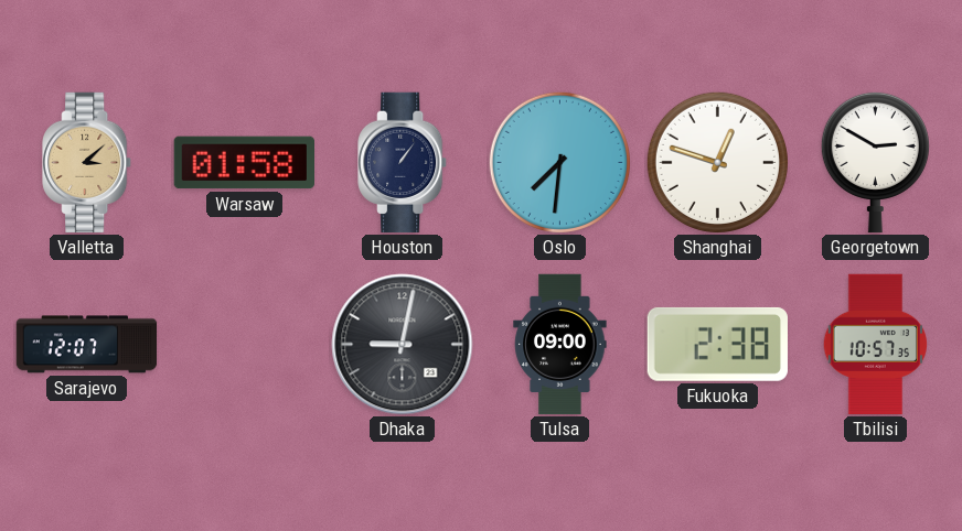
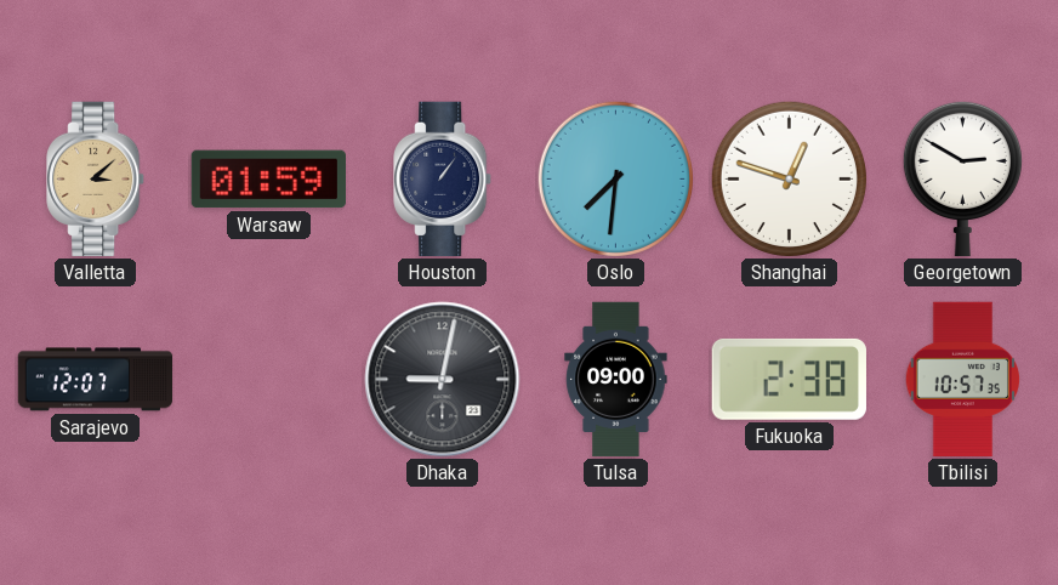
Warsaw: 01:58 -> 01:59 (268, 180)
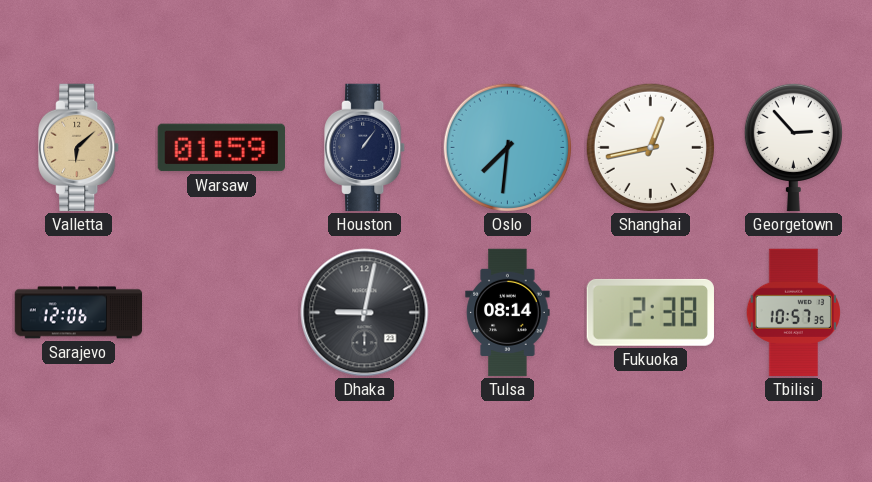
Valletta: 3:08 -> 6:08 (79, 148)
Shanghai: 12:48 -> 12:43 (650, 147)
Georgetown: 2:50 -> 2:53 (793, 147)
Sarajevo: 12:07 -> 12:06 (79, 313)
Tulsa: 09:00 -> 08:14 (508, 313)
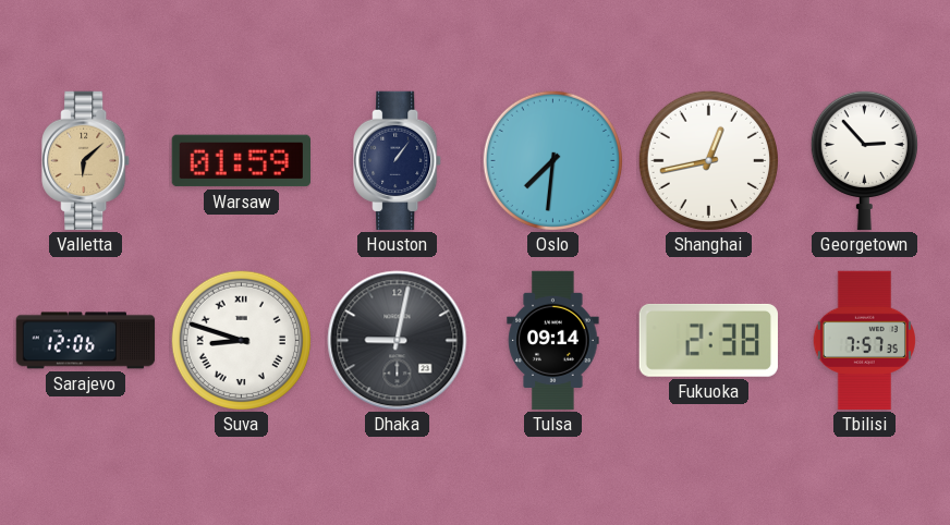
Suva: none -> 8:48 (241, 340)
Tulsa: 08:14 -> 09:14 (553, 341)
Tbilisi: 10:57 -> 7:57 (865, 341)
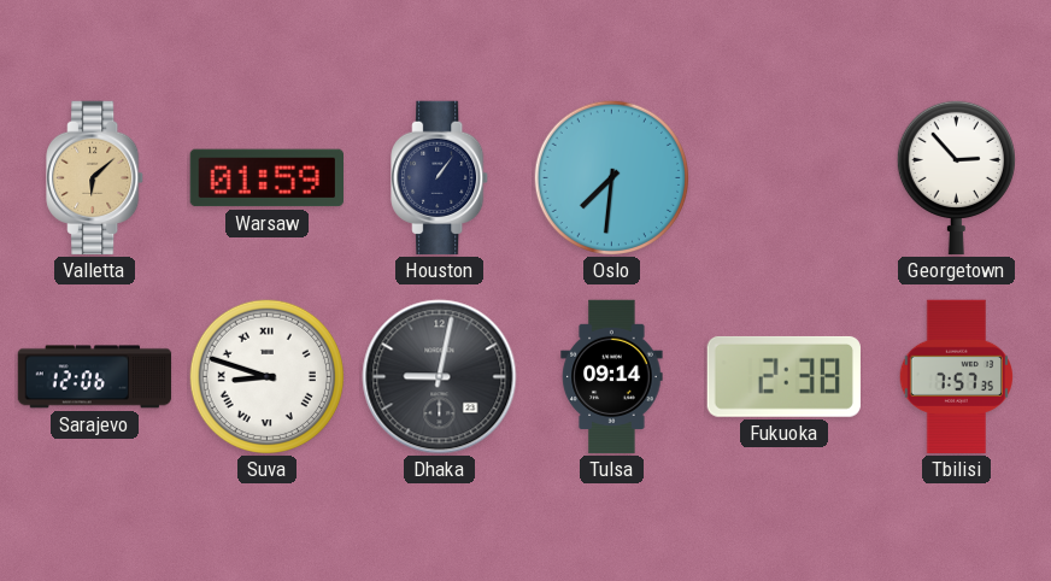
Shanghai: 12:43 -> none (708, 160)
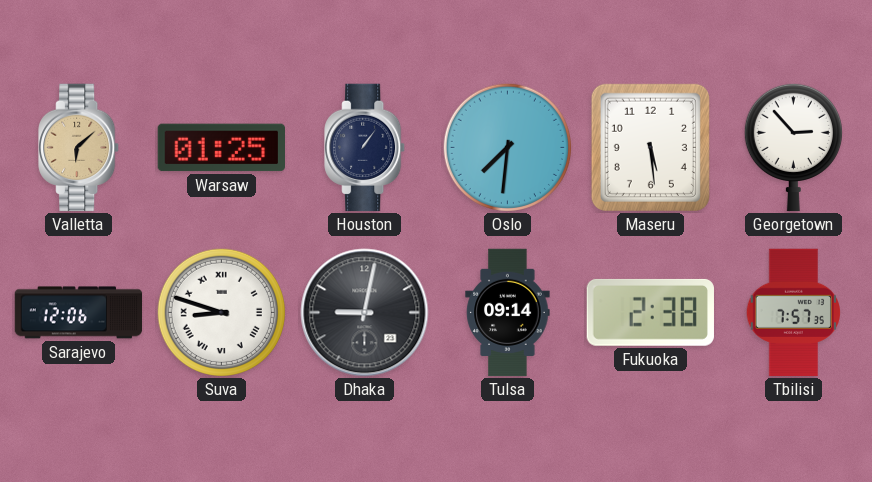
Warsaw: 01:59 -> 01:25 (221, 148)
Maseru: none -> 5:29 (650, 147)
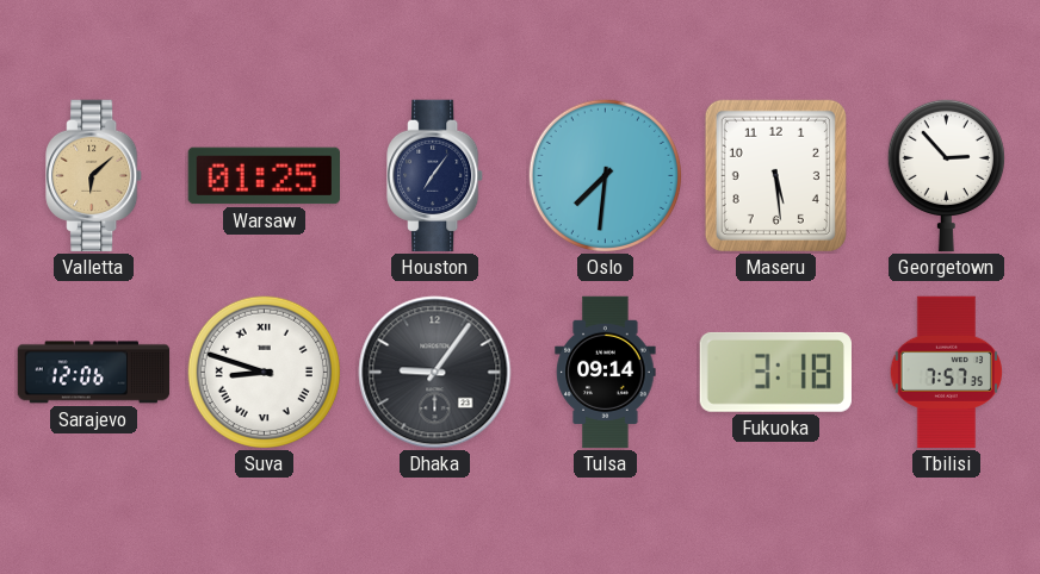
Houston: 1:06 -> 7:06 (435, 176)
Dhaka: 9:02 -> 9:06 (435, 373)
Fukuoka: 2:38 -> 3:18 (775, 372)
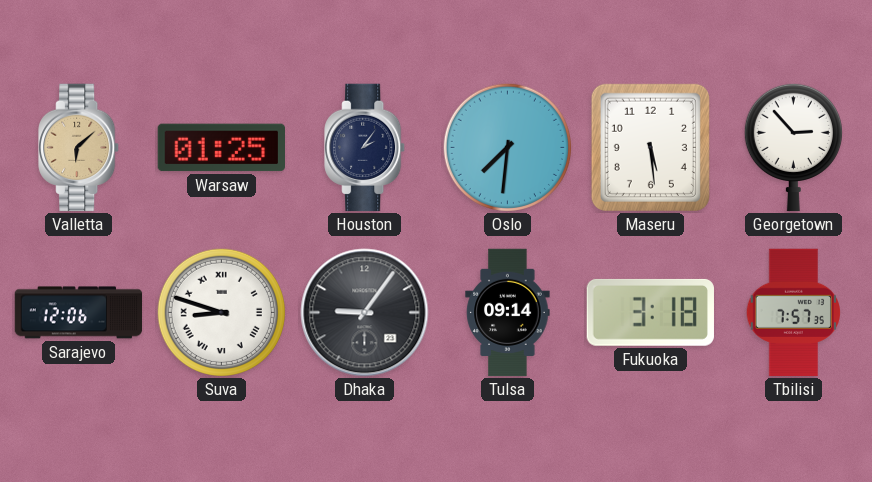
Houston: 7:06 -> 2:06 (365, 148)
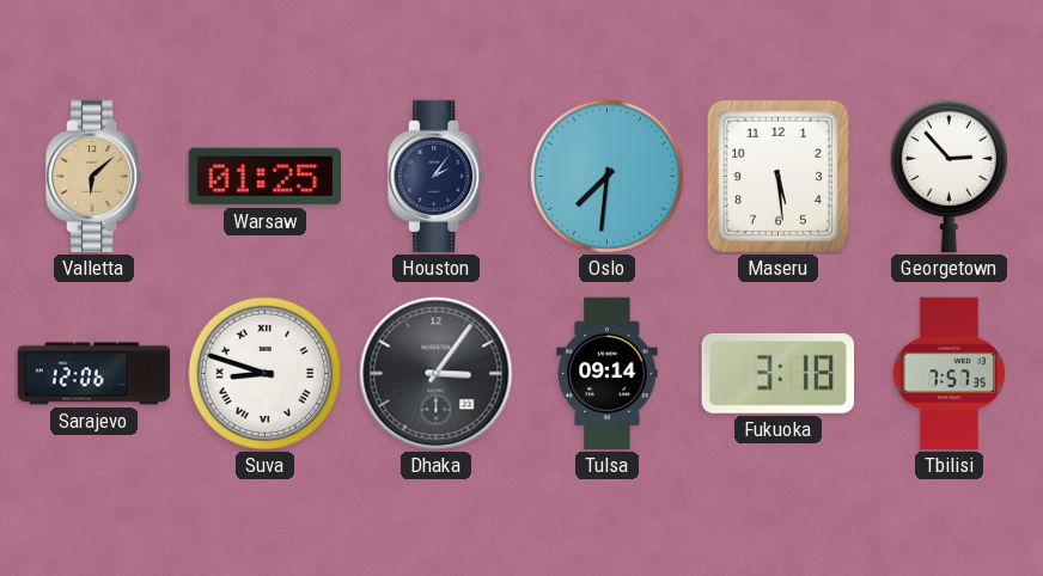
Dhaka: 9:06 -> 3:06 (437, 374)
